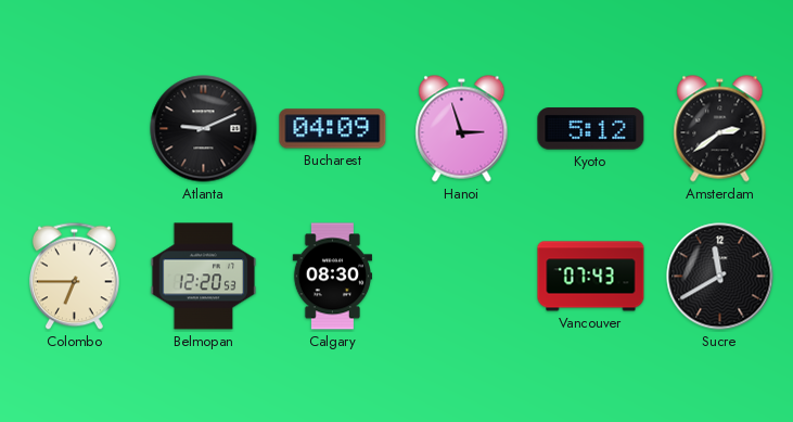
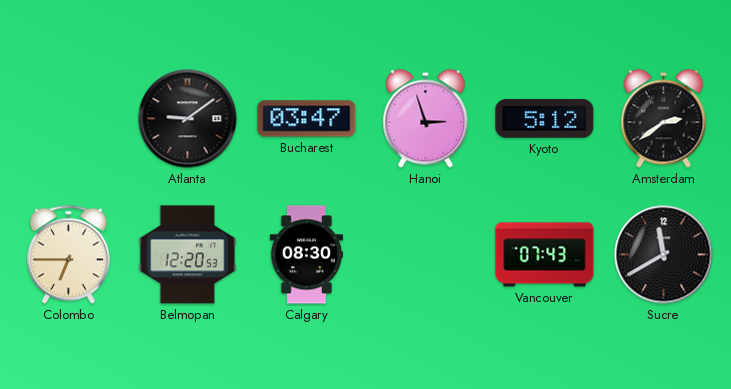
Atlanta: 9:11 -> 9:09 (188, 119)
Bucharest: 04:09 -> 03:47 (307, 119)
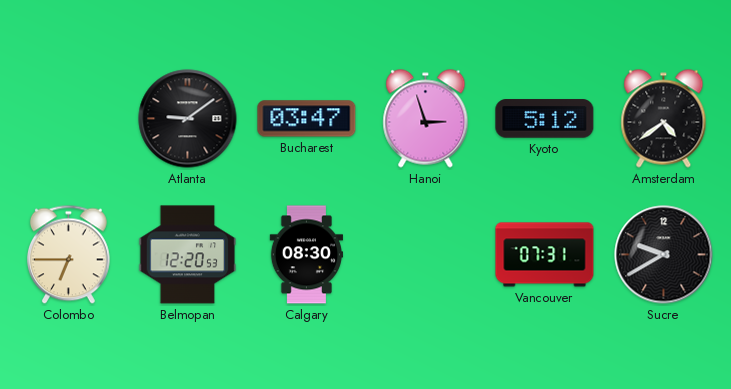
Amsterdam: 2:39 -> 4:39 (664, 119)
Vancouver: 07:43 -> 07:31 (545, 255)
Sucre: 11:40 -> 9:40 (664, 255)
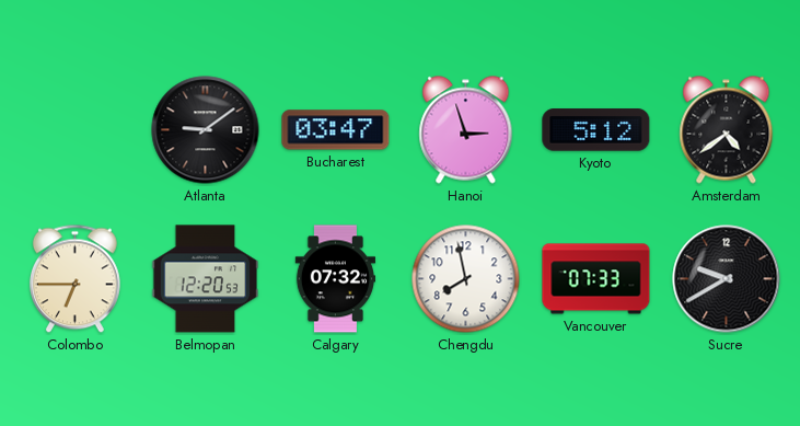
Calgary: 08:30 -> 07:32 (335, 279)
Chengdu: none -> 7:58 (466, 279)
Vancouver: 07:31 -> 07:33 (596, 279)
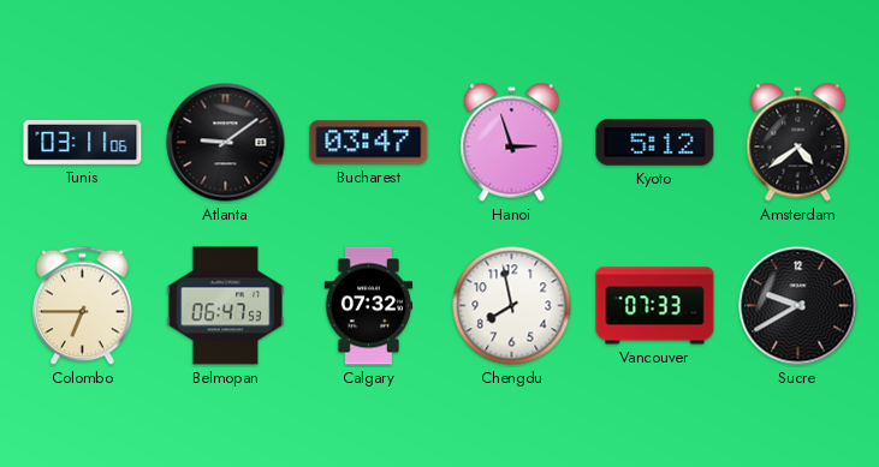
Tunis: none -> 03:11 (83, 142)
Belmopan: 12:20 -> 06:47 (226, 306)
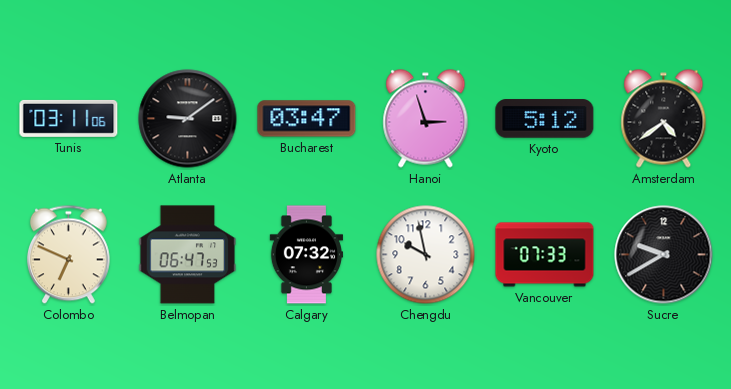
Colombo: 6:45 -> 6:49 (68, 255)
Chengdu: 7:58 -> 9:58 (426, 255)
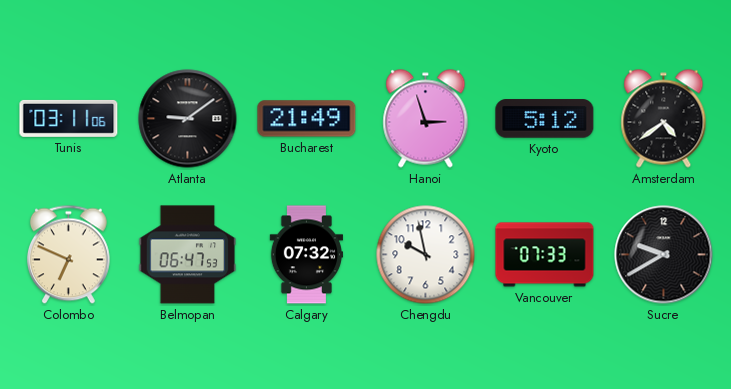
Bucharest: 03:47 -> 21:49 (307, 119)
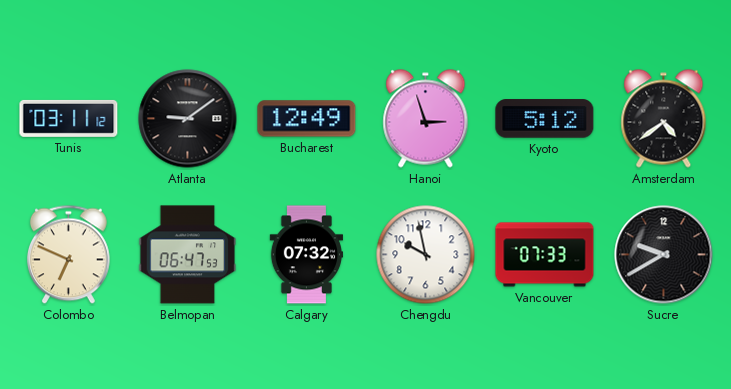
Tunis: 03:11:06 -> 03:11:12 (69, 118)
Bucharest: 21:49 -> 12:49 (307, 119)
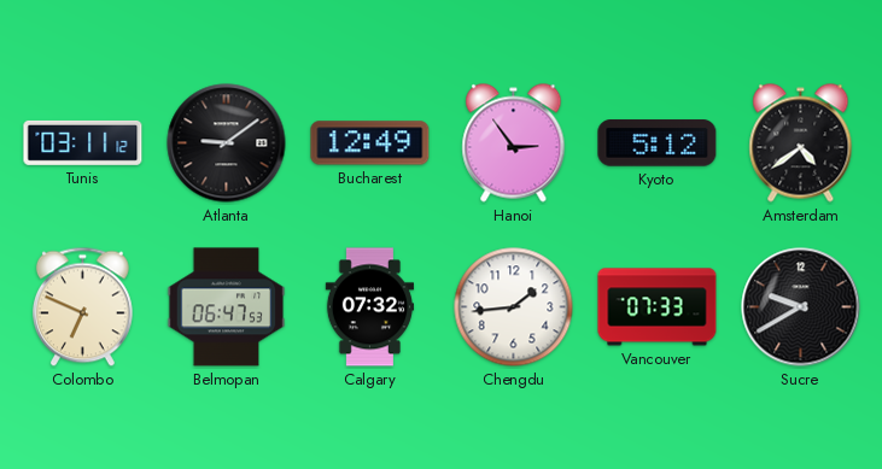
Hanoi: 2:57 -> 2:54 (514, 143)
Chengdu: 9:58 -> 1:44 (514, 307)
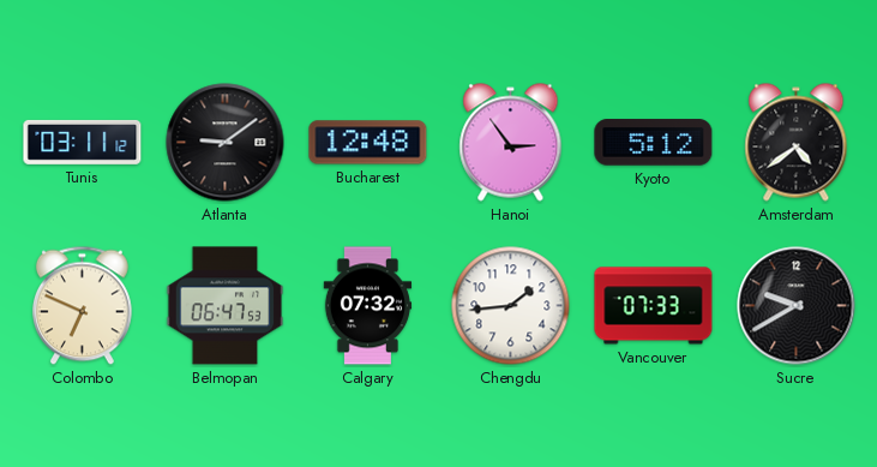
Bucharest: 12:49 -> 12:48 (368, 143)
